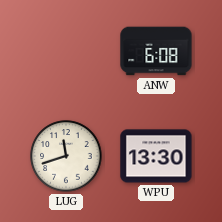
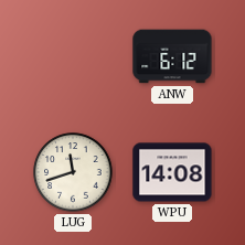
ANW: 6:08 -> 6:12 (172, 56)
WPU: 13:30 -> 14:08 (172, 172)
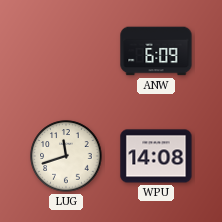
ANW: 6:12 -> 6:09 (156, 51)
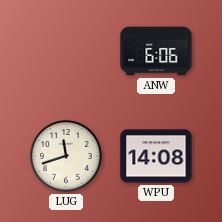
ANW: 6:09 -> 6:06 (156, 51)
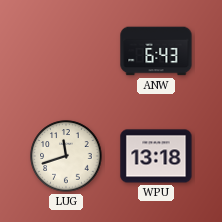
ANW: 6:06 -> 6:43 (156, 51)
WPU: 14:08 -> 13:18 (156, 156)
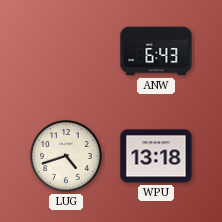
LUG: 11:42 -> 4:42 (66, 156)
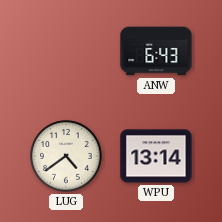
LUG: 4:42 -> 4:39 (66, 156)
WPU: 13:18 -> 13:14 (156, 156)
